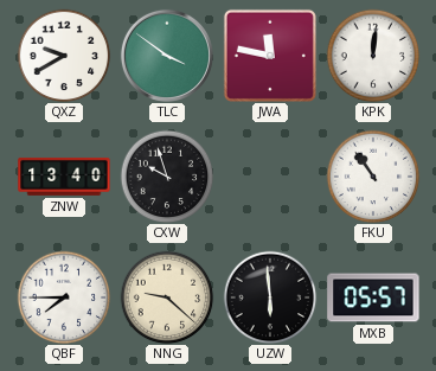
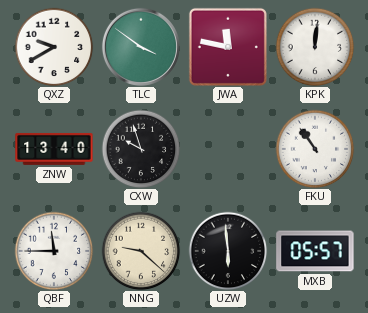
QBF: 7:45 -> 11:45 (54, 251)
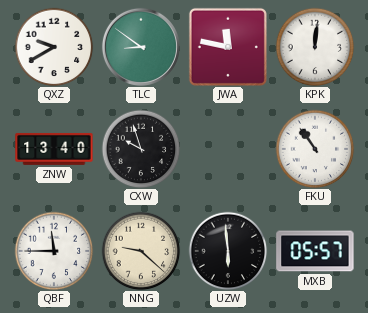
TLC: 3:51 -> 8:51 (141, 47)
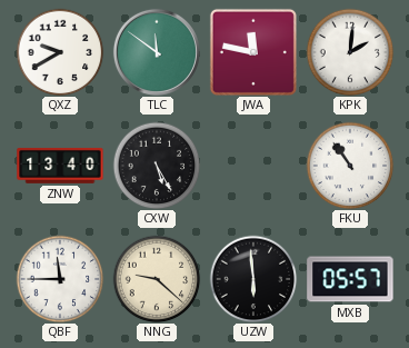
TLC: 8:51 -> 11:51 (157, 52)
KPK: 12:01 -> 2:01 (350, 52)
CXW: 9:57 -> 5:25 (157, 166)
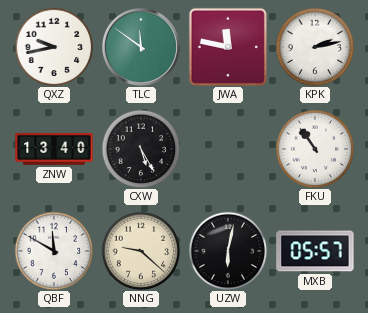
QXZ: 9:40 -> 9:43 (54, 47)
KPK: 2:01 -> 2:13 (315, 47)
QBF: 11:45 -> 11:50 (54, 251)
UZW: 5:59 -> 6:02 (228, 251)
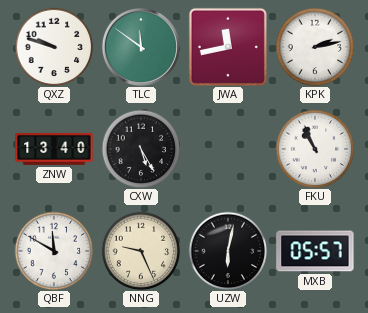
QXZ: 9:43 -> 9:48 (54, 47)
JWA: 11:47 -> 11:43 (228, 47)
FKU: 10:54 -> 10:56 (315, 149)
NNG: 9:22 -> 9:26 (141, 251)
